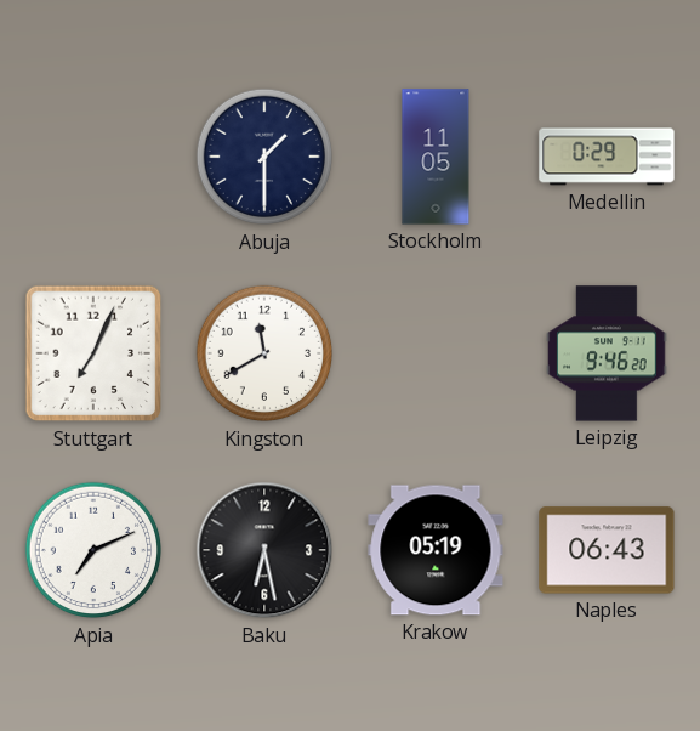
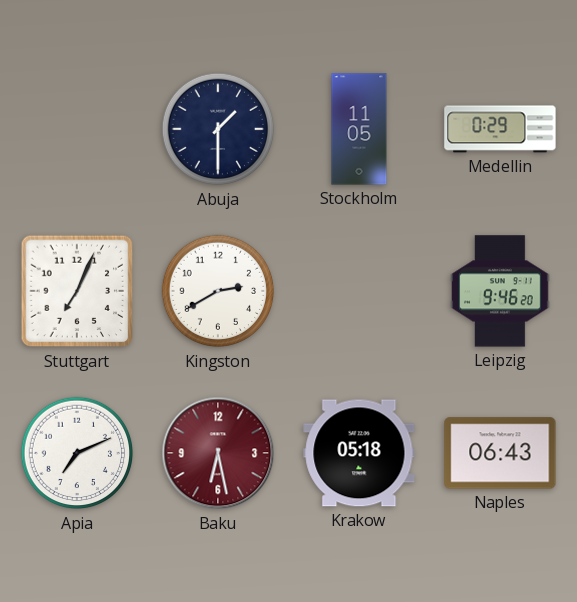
Kingston: 11:40 -> 2:40 (218, 291)
Baku dial: black -> burgundy (218, 453)
Krakow: 05:19 -> 05:18 (359, 453)
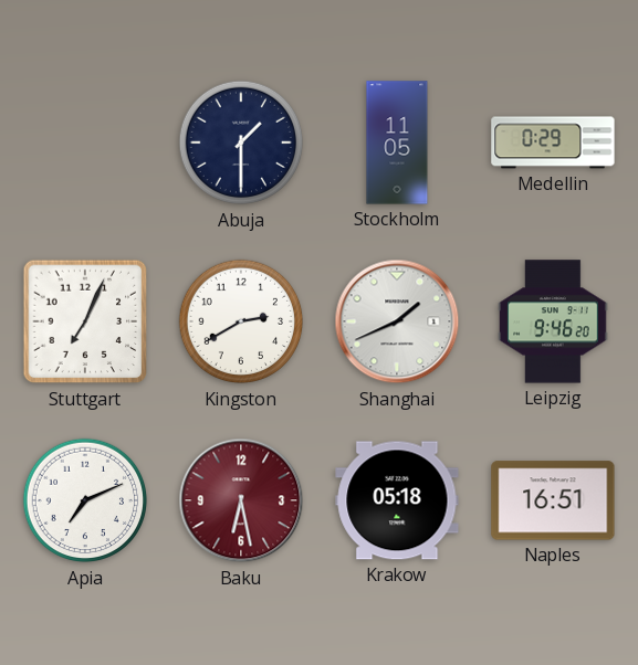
Shanghai: none -> 1:41 (397, 321)
Naples: 06:43 -> 16:51 (553, 500)
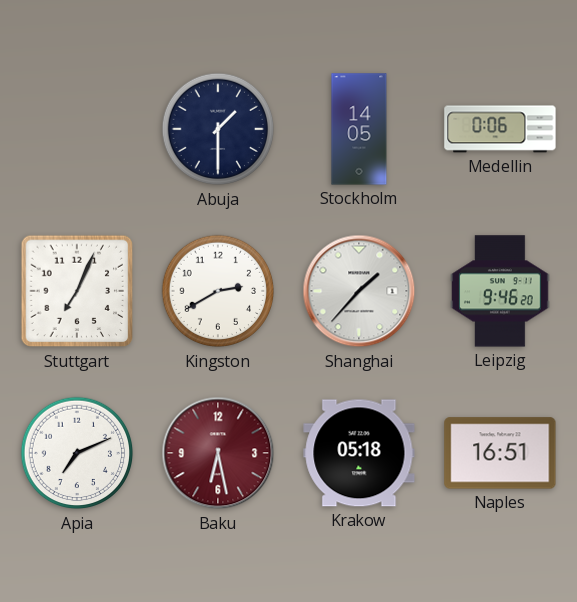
Stockholm: 11:05 -> 14:05 (359, 129)
Medellin: 0:29 -> 0:06 (500, 129)
Shanghai: 1:41 -> 1:37 (359, 291)
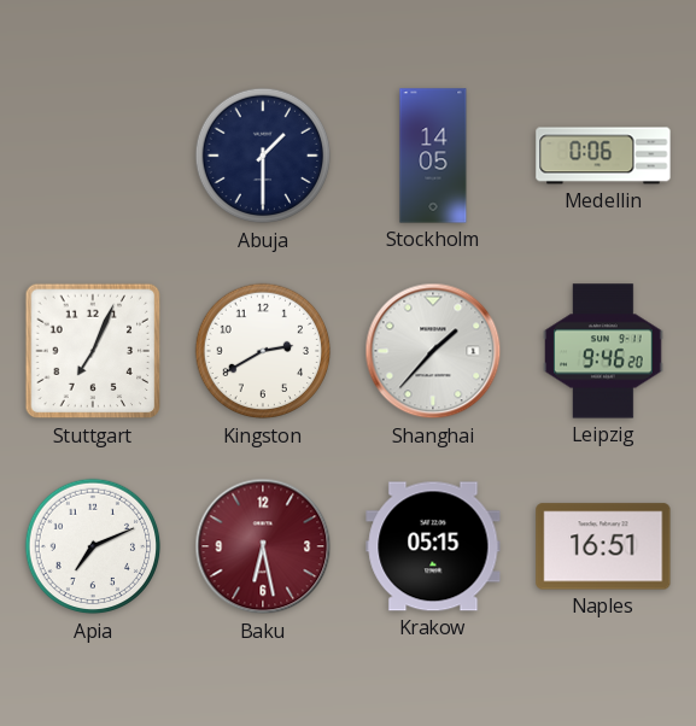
Krakow: 05:18 -> 05:15 (433, 546)
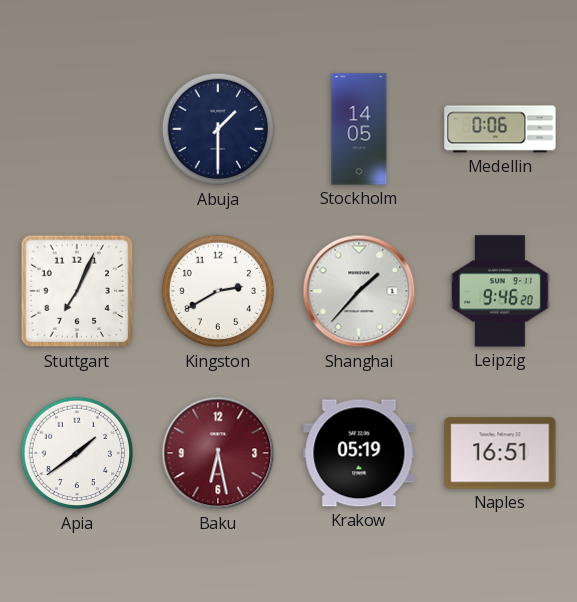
Apia: 7:11 -> 1:39 (77, 453)
Krakow: 05:15 -> 05:19 (359, 453)
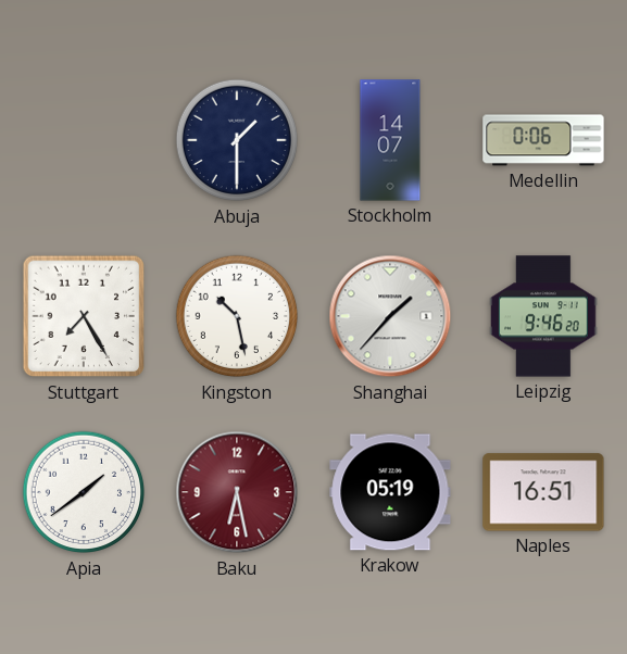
Stockholm: 14:05 -> 14:07 (390, 140)
Stuttgart: 7:04 -> 7:25 (84, 316)
Kingston: 2:40 -> 10:28 (237, 316)
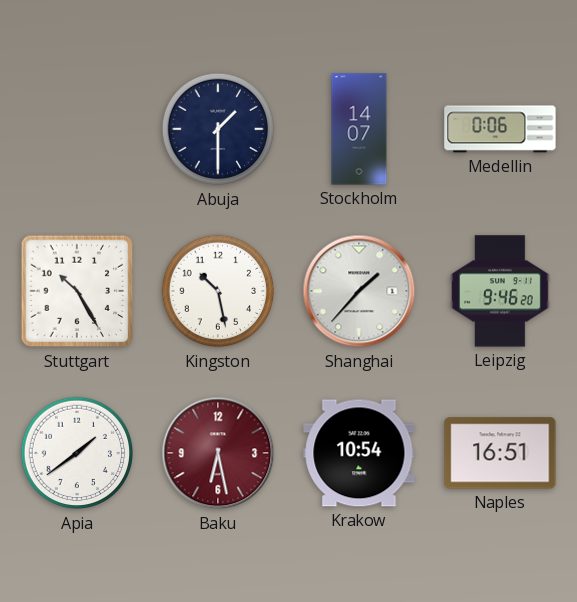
Stuttgart: 7:25 -> 10:25 (77, 291)
Krakow: 05:19 -> 10:54 (359, 453)
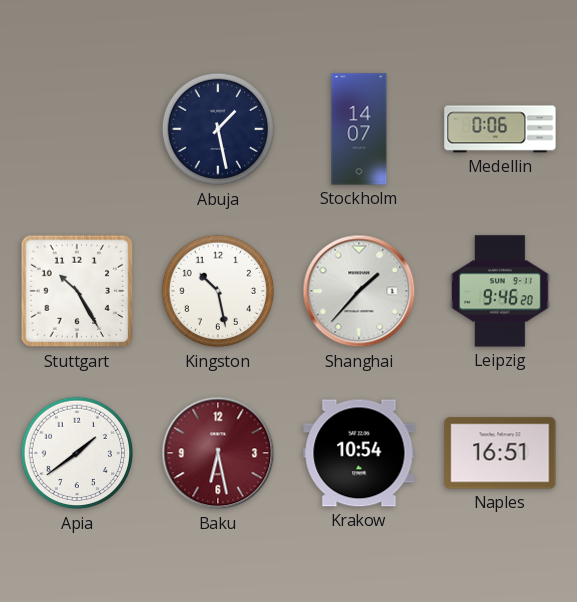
Abuja: 1:30 -> 1:28 (218, 129)
